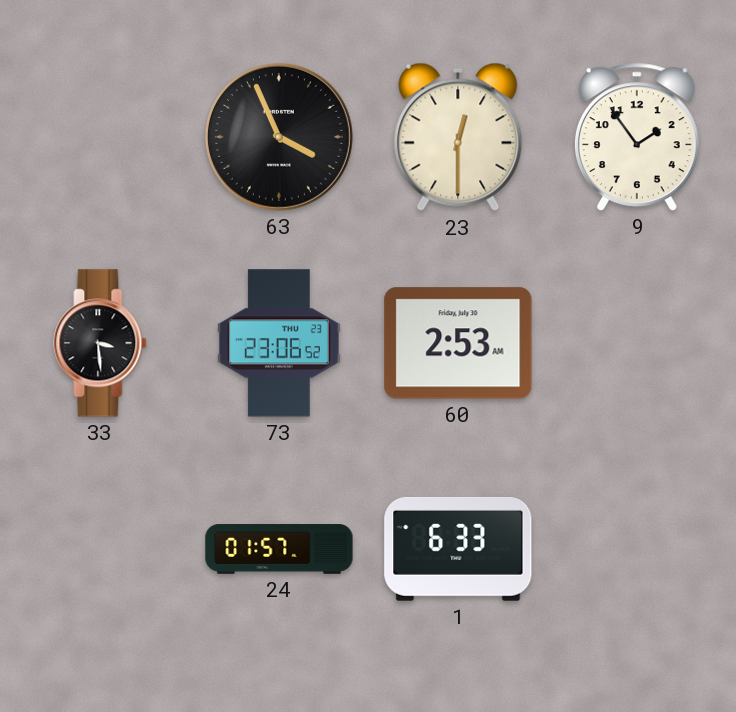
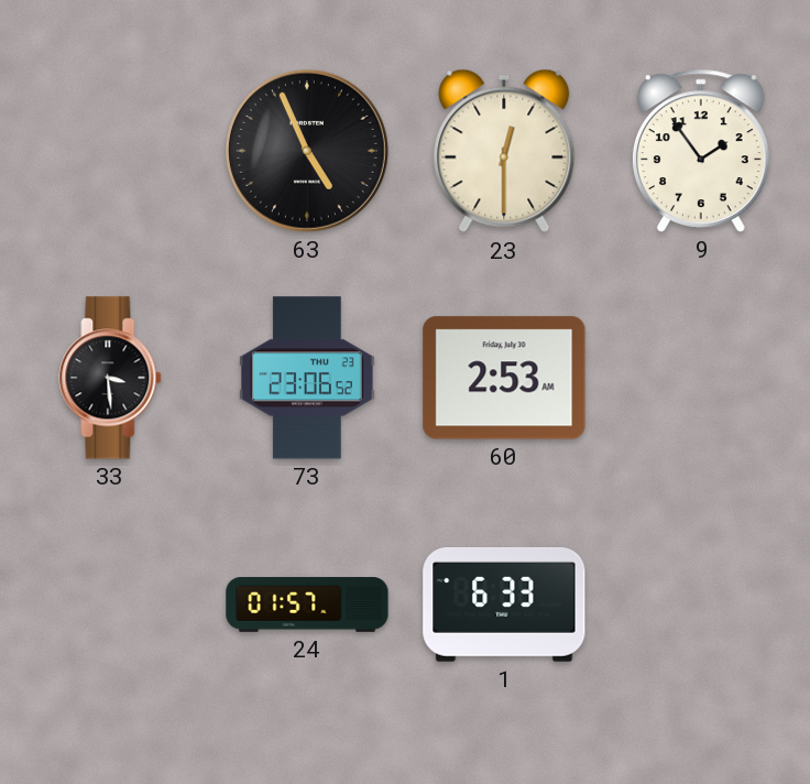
63: 3:56 -> 4:56 (307, 151)
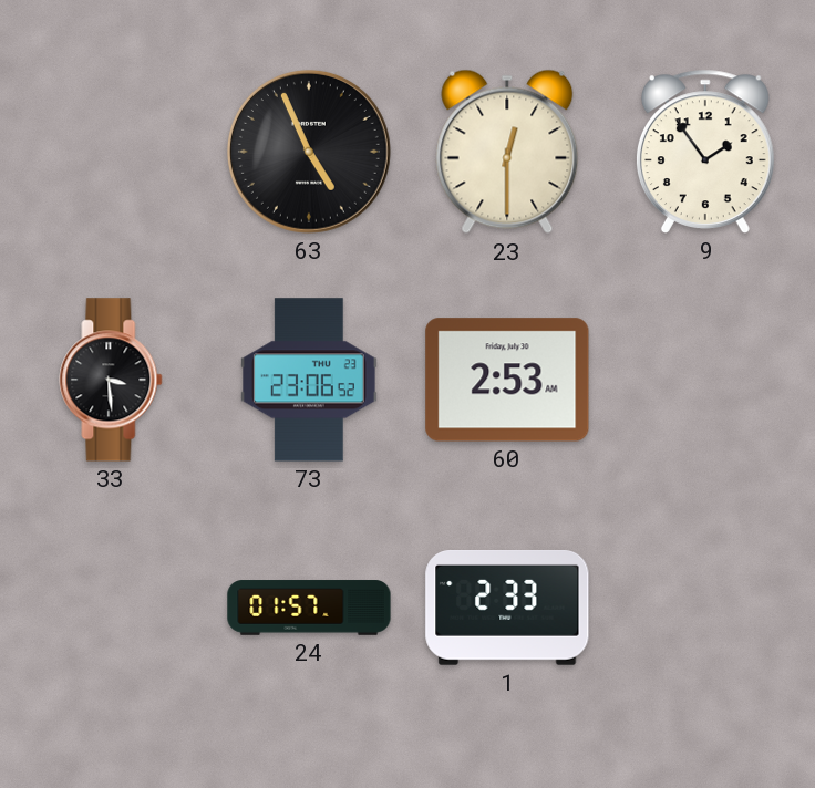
1: 6:33 -> 2:33 (507, 608)
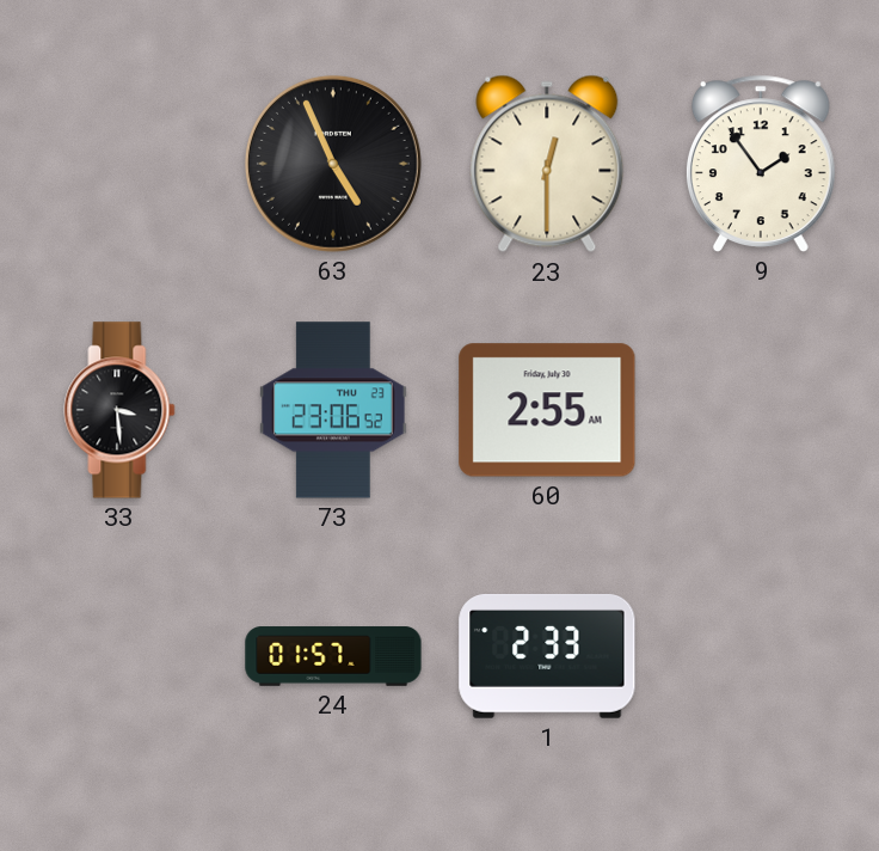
60: 2:53 -> 2:55 (547, 410)
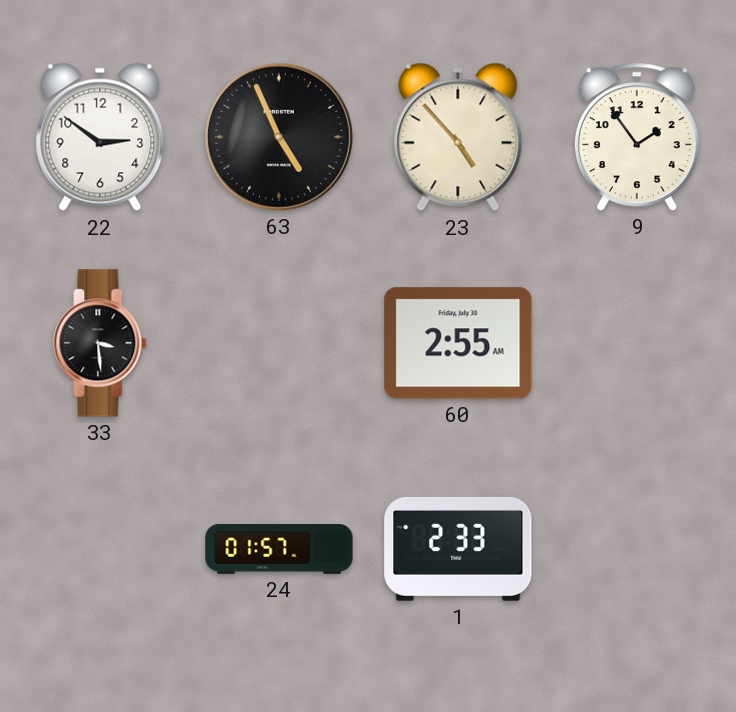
22: none -> 2:51 (100, 137)
23: 12:30 -> 4:53 (458, 137)
73: 23:06 -> none (334, 410)
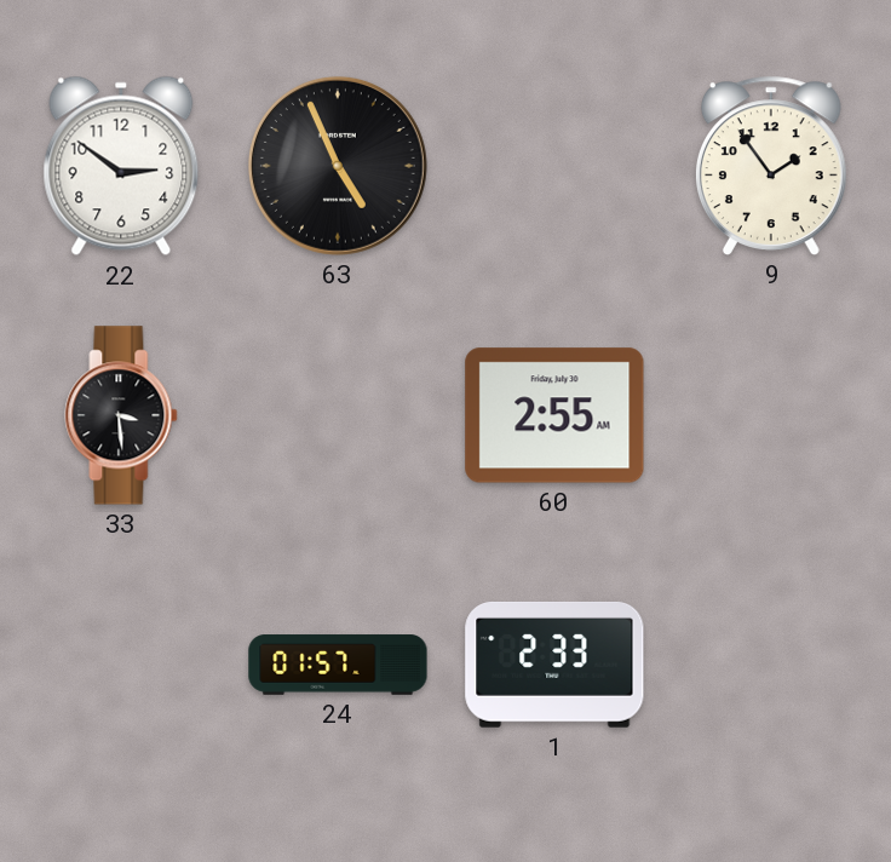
23: 4:53 -> none (458, 137)
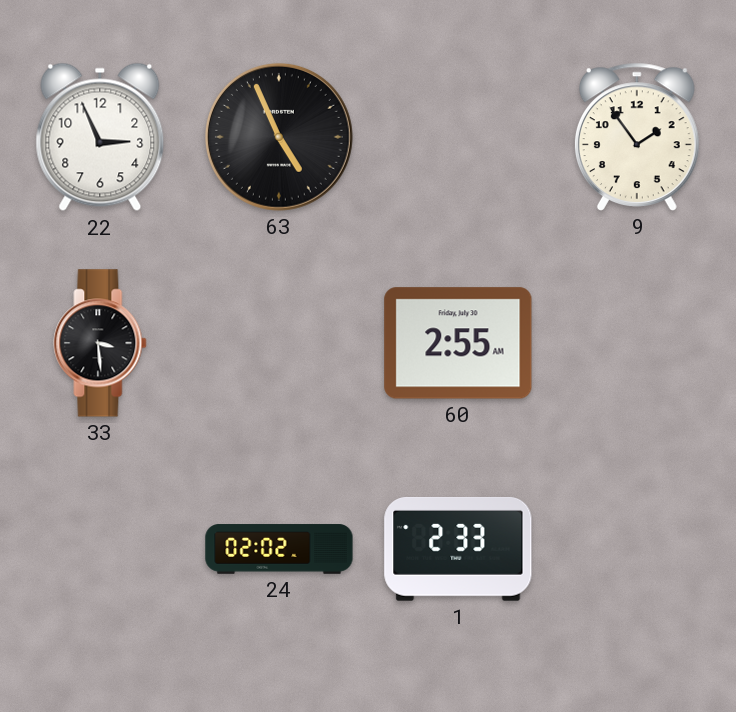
22: 2:51 -> 2:56 (100, 137)
24: 01:57 -> 02:02 (279, 549)
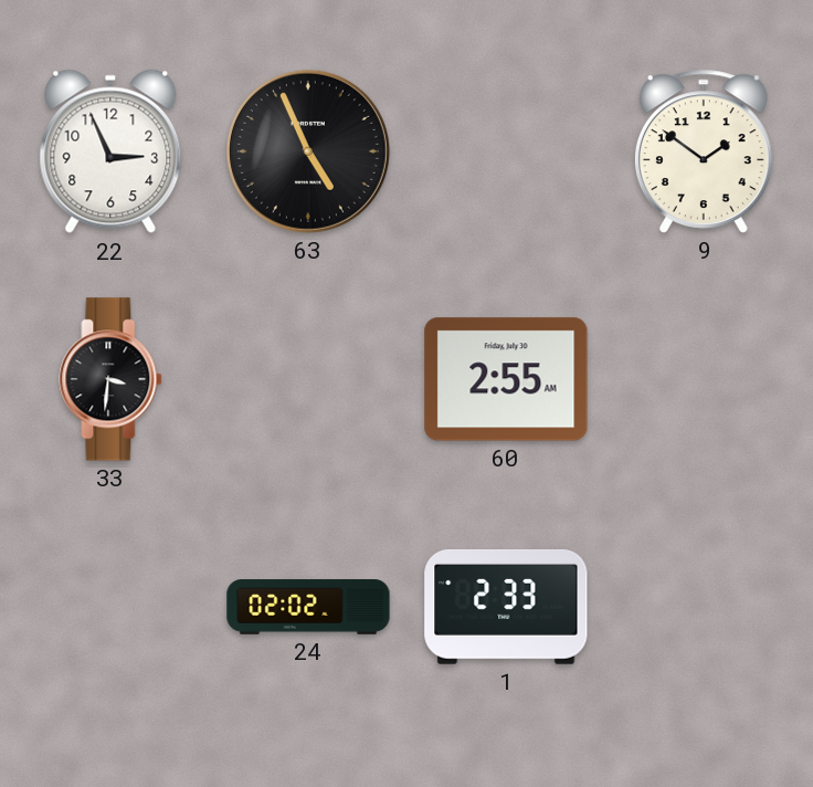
9: 1:54 -> 1:51 (704, 151)
33: 3:29 -> 3:31 (110, 379)
